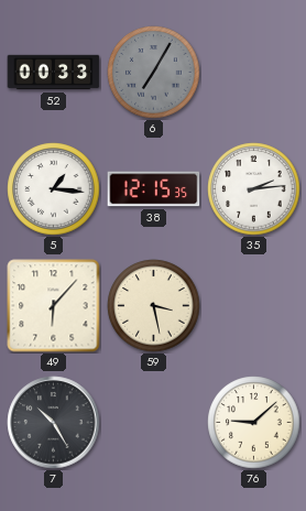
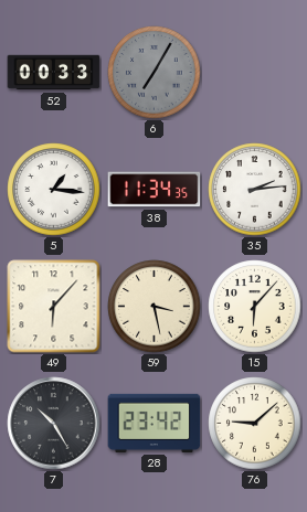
38: 12:15 -> 11:34 (155, 190)
15: none -> 6:07 (255, 307)
28: none -> 23:42 (155, 423)
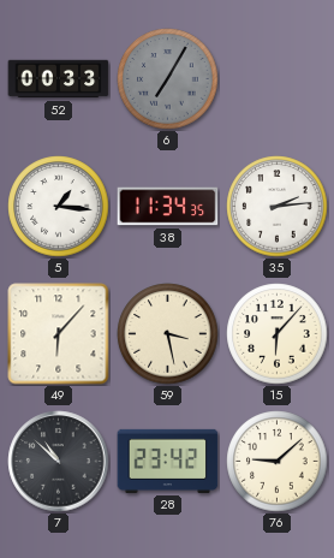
7: 10:25 -> 10:52 (59, 462)
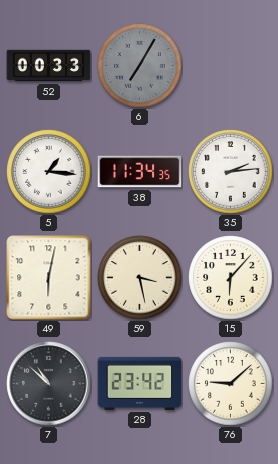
49: 6:07 -> 6:02 (49, 278)
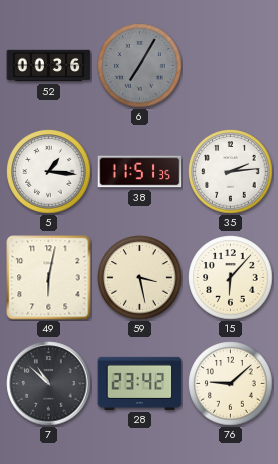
52: 00:33 -> 00:36 (49, 66)
38: 11:34 -> 11:51 (140, 172)
